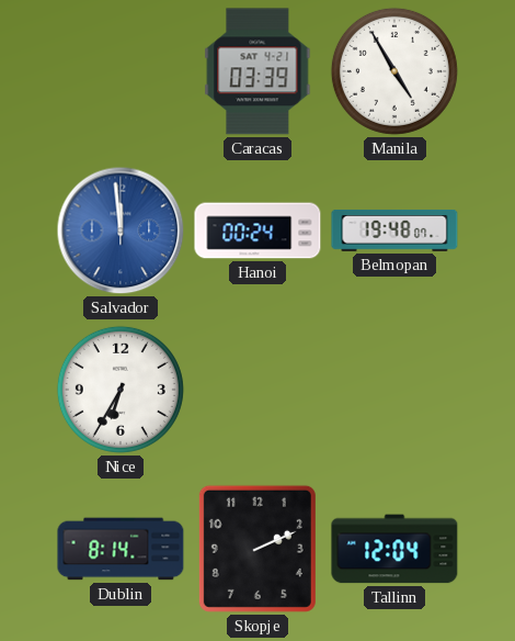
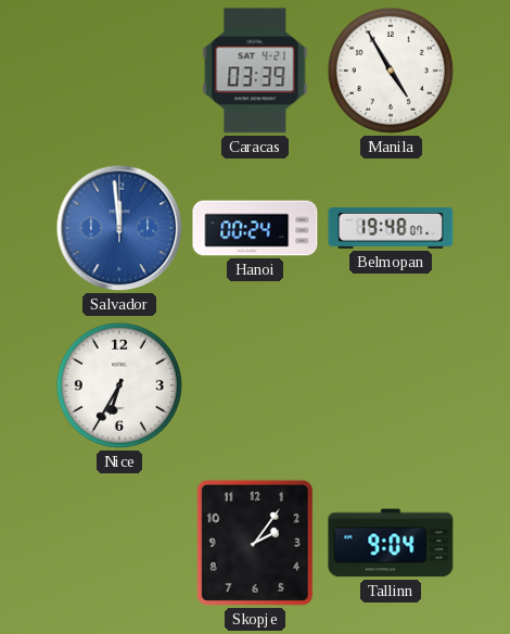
Dublin: 8:14 -> none (121, 549)
Skopje: 2:11 -> 2:06 (255, 543)
Tallinn: 12:04 -> 9:04 (391, 543)
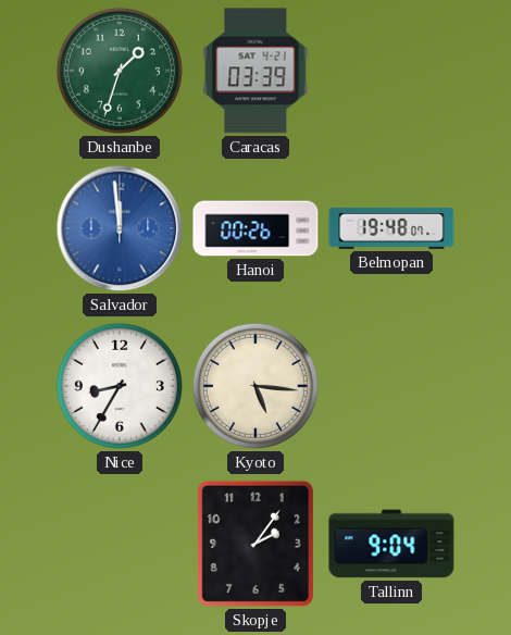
Dushanbe: none -> 1:33 (120, 71)
Manila: 4:55 -> none (391, 71)
Hanoi: 00:24 -> 00:26 (255, 228)
Nice: 6:35 -> 8:35 (120, 386)
Kyoto: none -> 5:16 (255, 386)
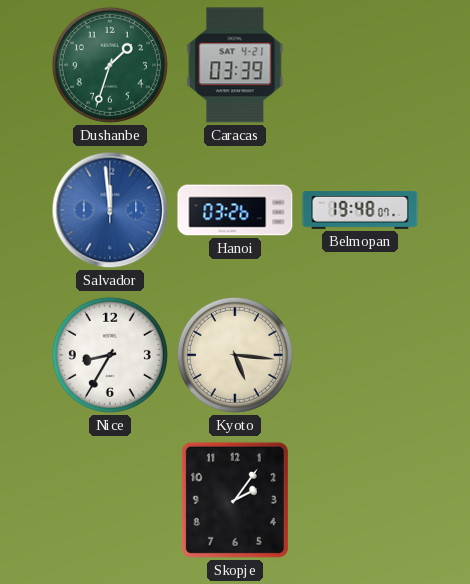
Hanoi: 00:26 -> 03:26 (235, 210)
Tallinn: 9:04 -> none (391, 544)
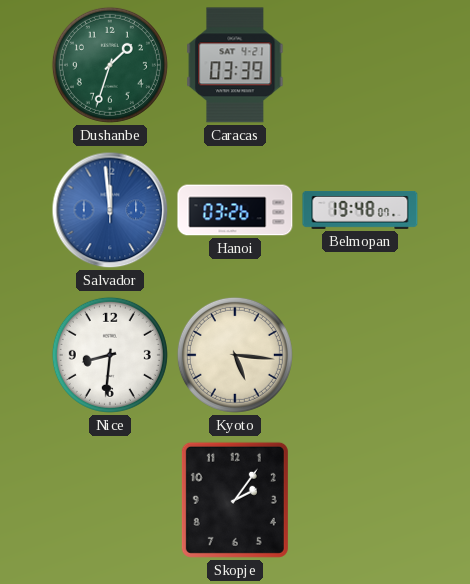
Nice: 8:35 -> 8:31 (110, 355)
